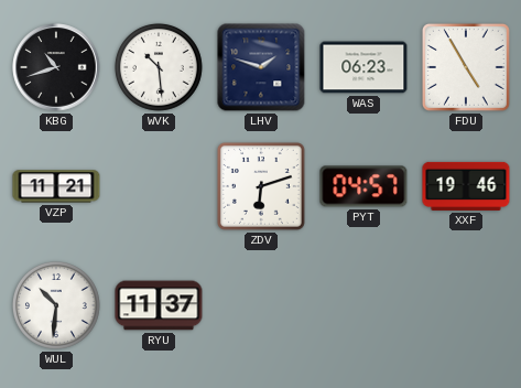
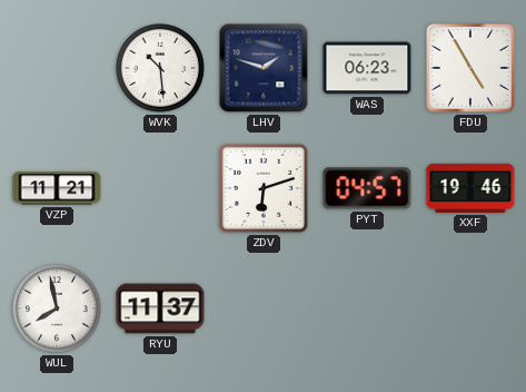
KBG: 10:42 -> none (56, 67)
WUL: 10:31 -> 7:58 (57, 308)
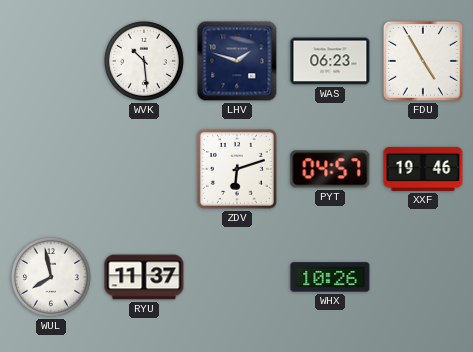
VZP: 11:21 -> none (57, 188)
WHX: none -> 10:26 (330, 277)
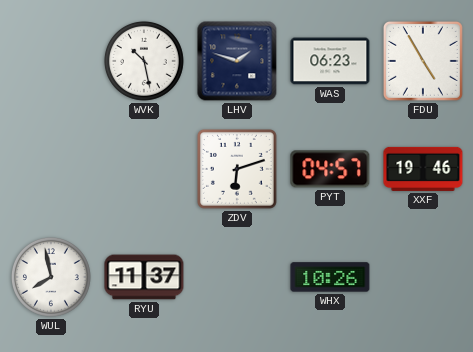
WVK: 10:29 -> 10:28 (144, 61)
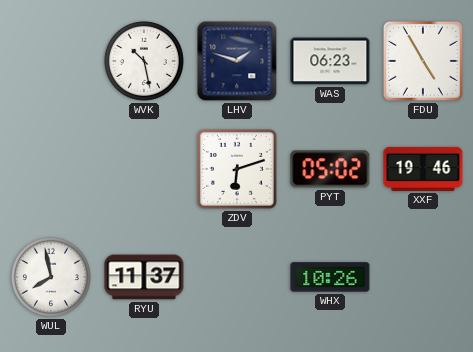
PYT: 04:57 -> 05:02 (330, 169)
